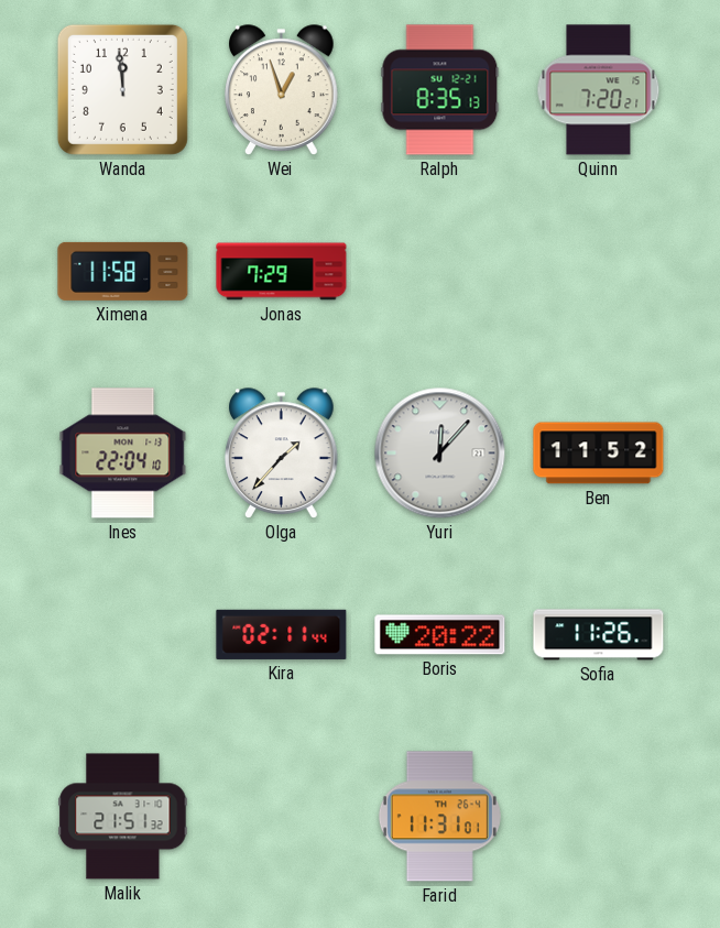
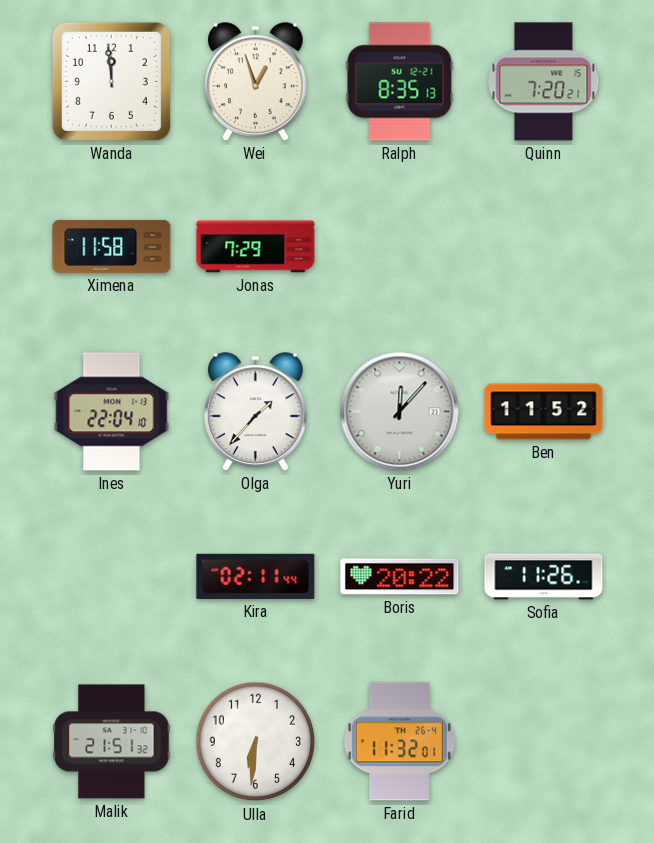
Ulla: none -> 6:31 (256, 742)
Farid: 11:31 -> 11:32 (399, 742)
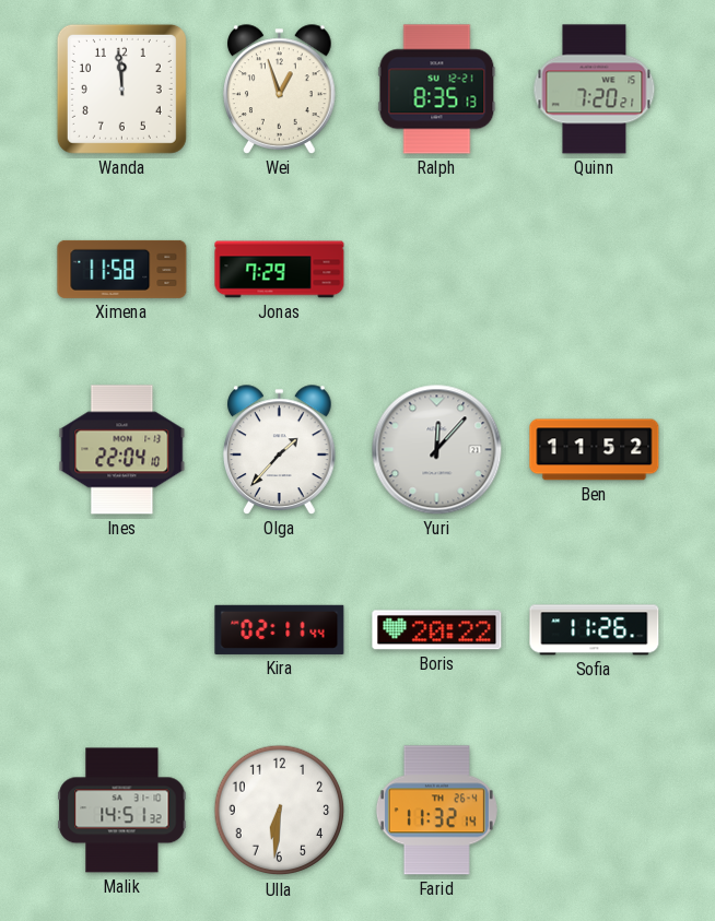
Malik: 21:51 -> 14:51 (122, 811)
Farid: 11:32:01 -> 11:32:14 (436, 811)
